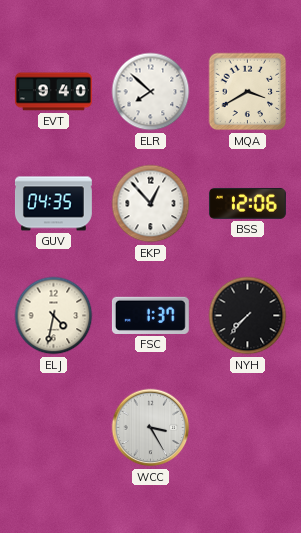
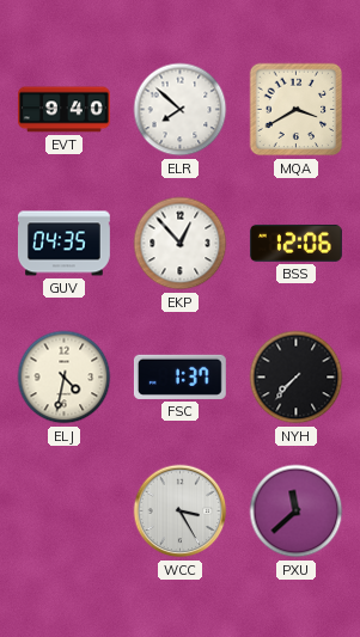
PXU: none -> 11:38 (297, 512)
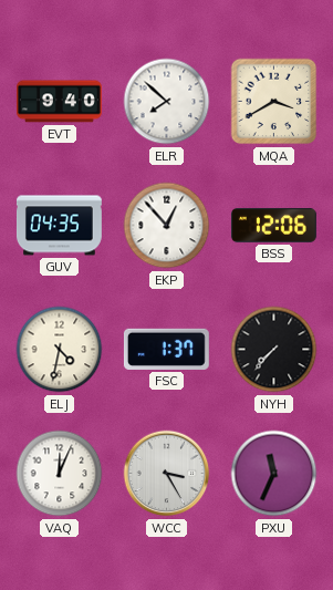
VAQ: none -> 12:04 (60, 474)
PXU: 11:38 -> 11:34 (274, 474)
